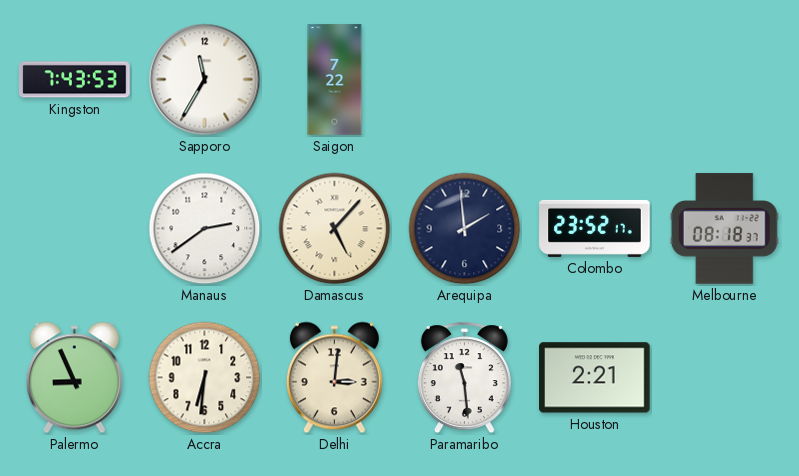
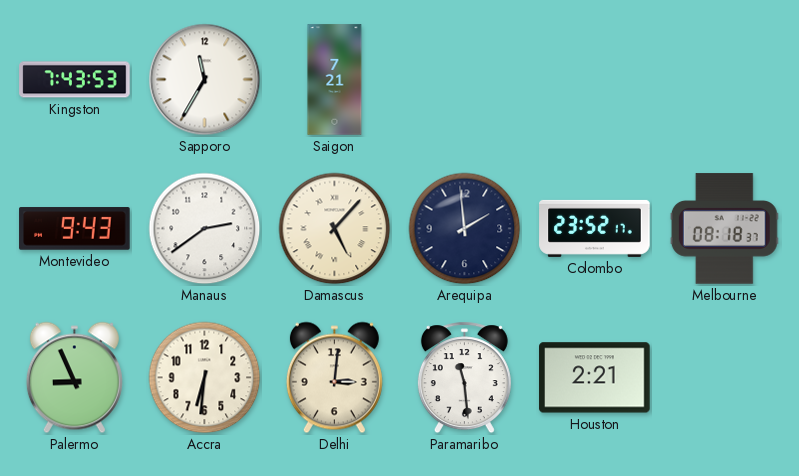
Saigon: 7:22 -> 7:21 (335, 80)
Montevideo: none -> 9:43 (75, 229)
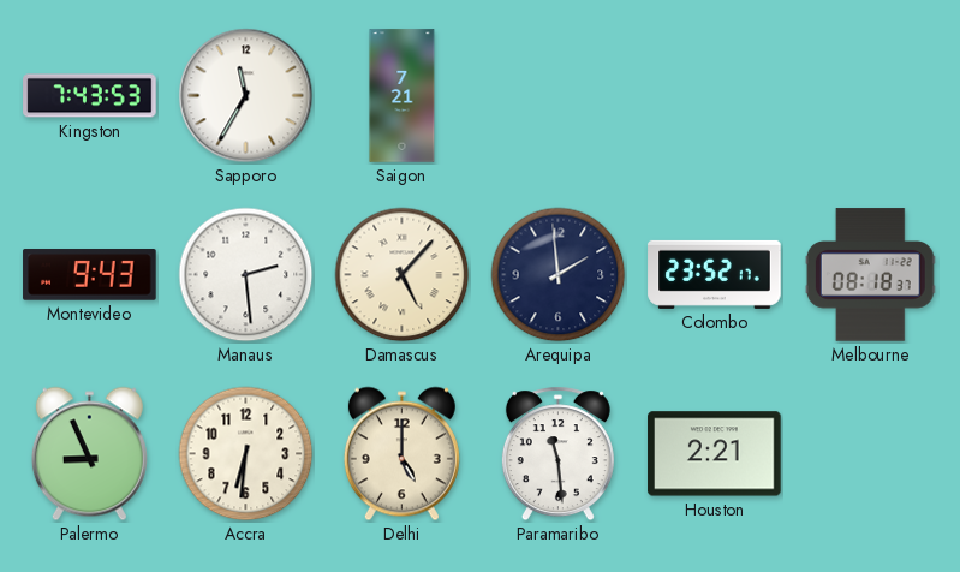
Manaus: 2:39 -> 2:29 (246, 275)
Delhi: 3:01 -> 5:00 (401, 454)
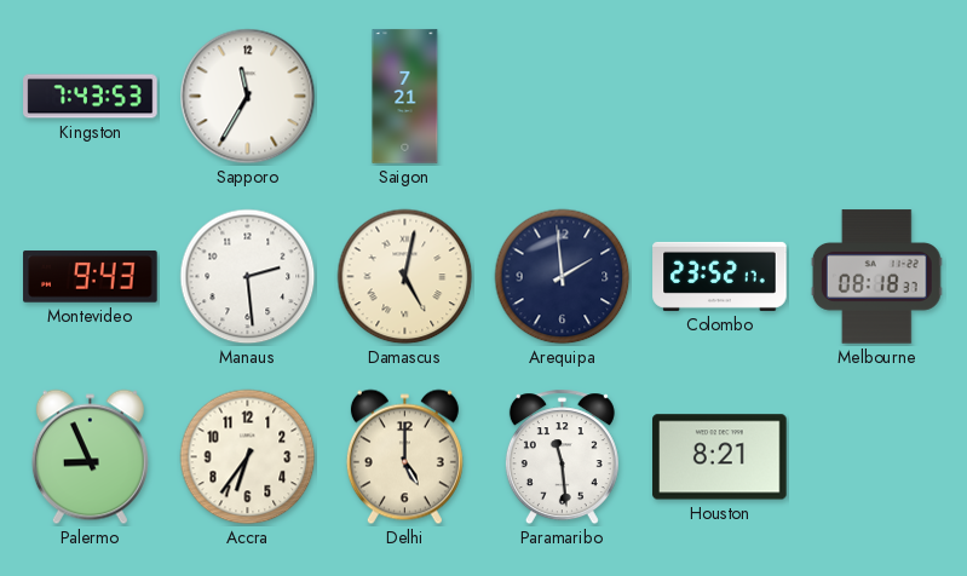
Damascus: 5:07 -> 5:02 (405, 277)
Accra: 6:31 -> 6:36 (248, 457)
Houston: 2:21 -> 8:21 (720, 457)
